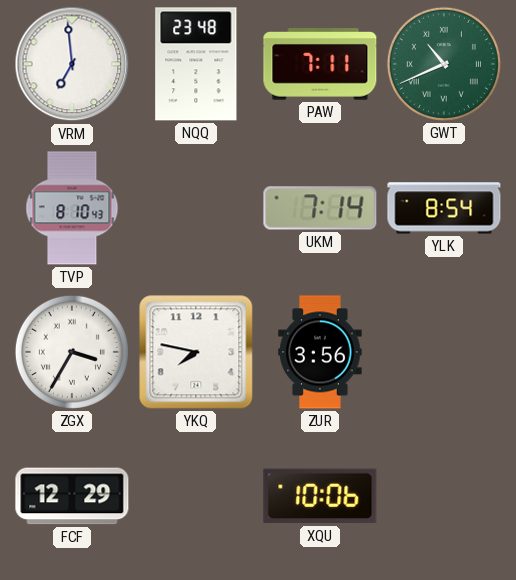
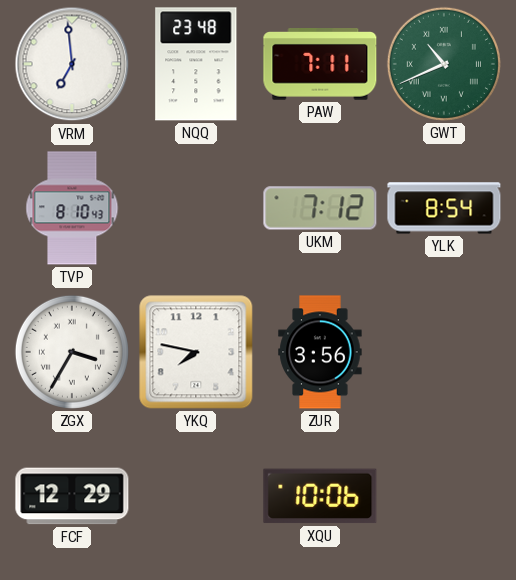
UKM: 7:14 -> 7:12 (320, 208)
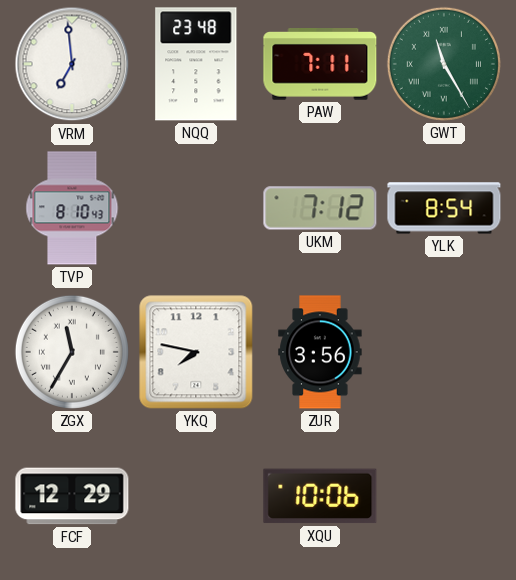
GWT: 10:41 -> 11:25 (444, 64)
ZGX: 3:35 -> 11:35 (72, 352)
